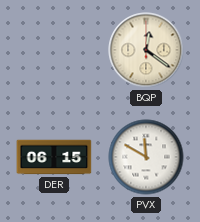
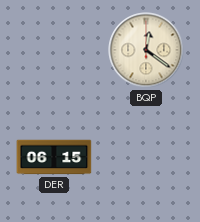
PVX: 11:50 -> none (146, 157)
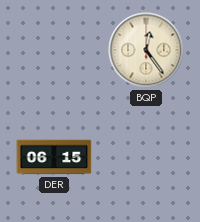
BQP: 12:21 -> 12:24 (146, 50)
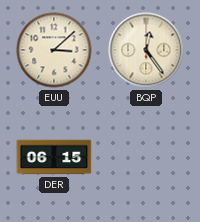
EUU: none -> 3:08 (54, 50)
